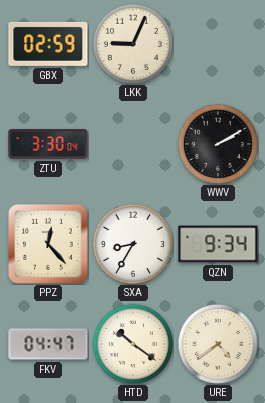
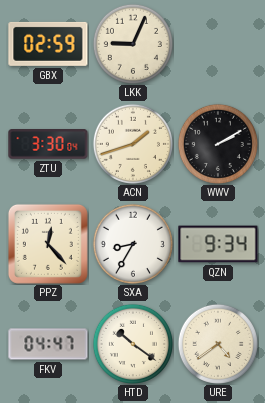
ACN: none -> 1:42 (133, 144)
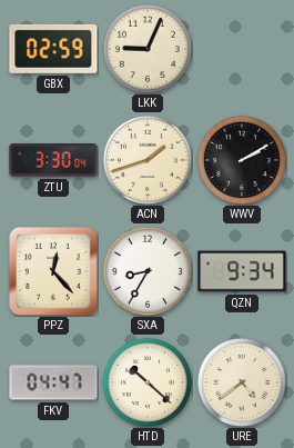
HTD: 10:21 -> 10:22 (148, 382)
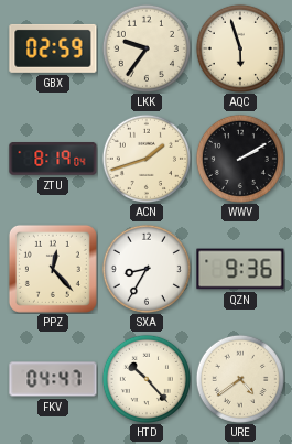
LKK: 9:04 -> 9:36 (147, 48)
AQC: none -> 5:57 (240, 48)
ZTU: 3:30 -> 8:19 (53, 159)
QZN: 9:34 -> 9:36 (240, 269)
HTD: 10:22 -> 10:23 (147, 379)
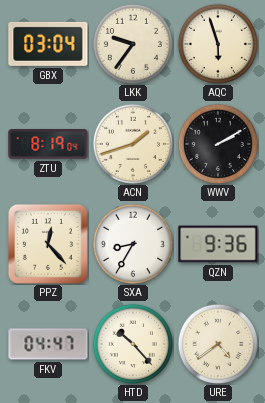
GBX: 02:59 -> 03:04 (48, 44)
